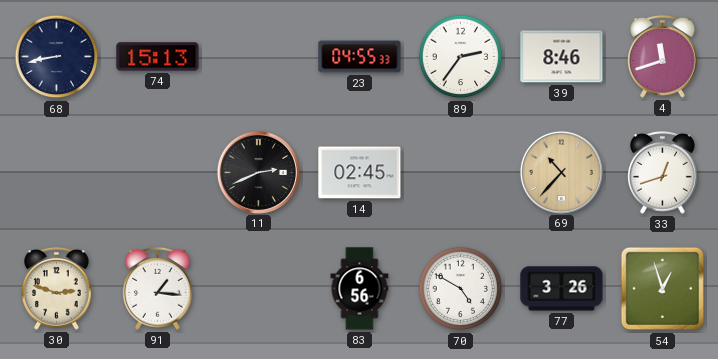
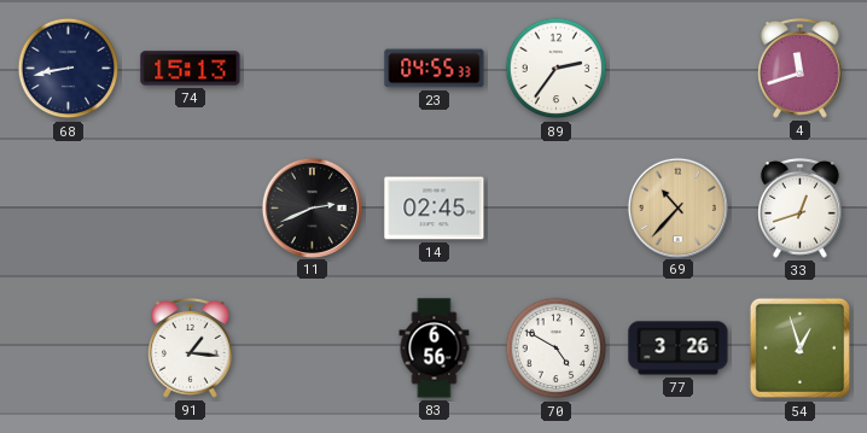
39: 8:46 -> none (562, 57)
30: 2:48 -> none (57, 288)
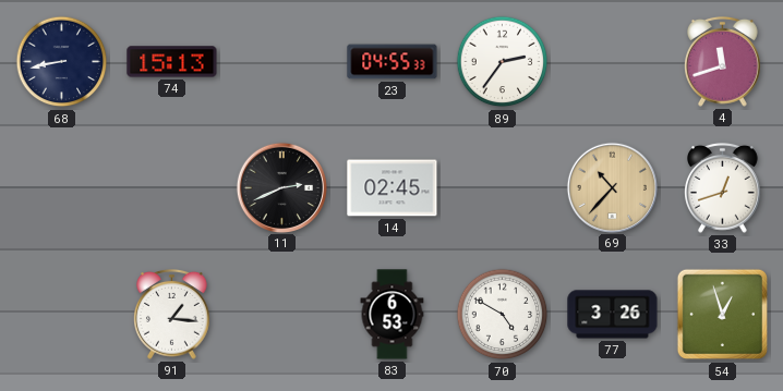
83: 6:56 -> 6:53 (393, 315)
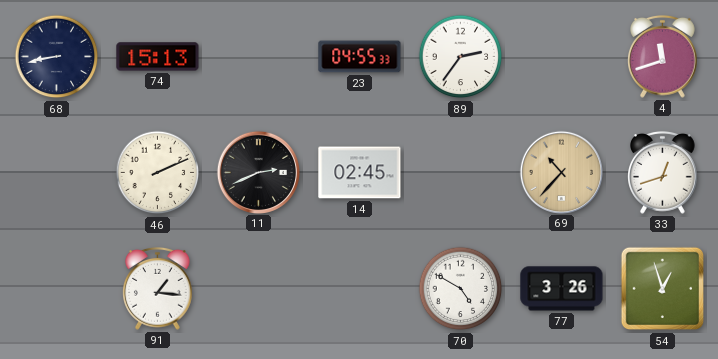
46: none -> 2:11 (158, 173)
83: 6:53 -> none (393, 315)
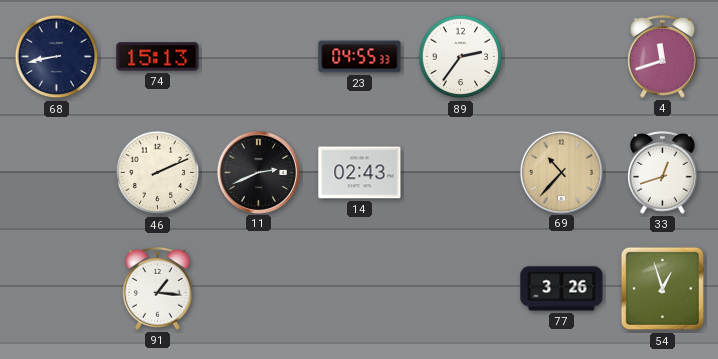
14: 02:45 -> 02:43 (360, 173)
70: 4:50 -> none (461, 289)
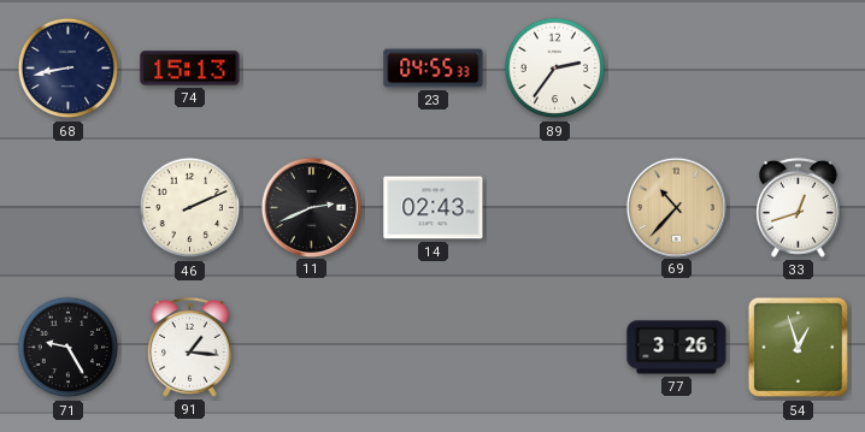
4: 11:42 -> none (663, 56)
71: none -> 9:25 (69, 348)
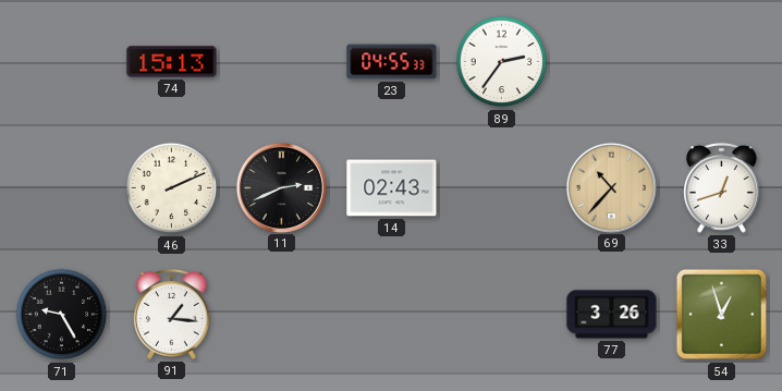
68: 8:43 -> none (69, 69)
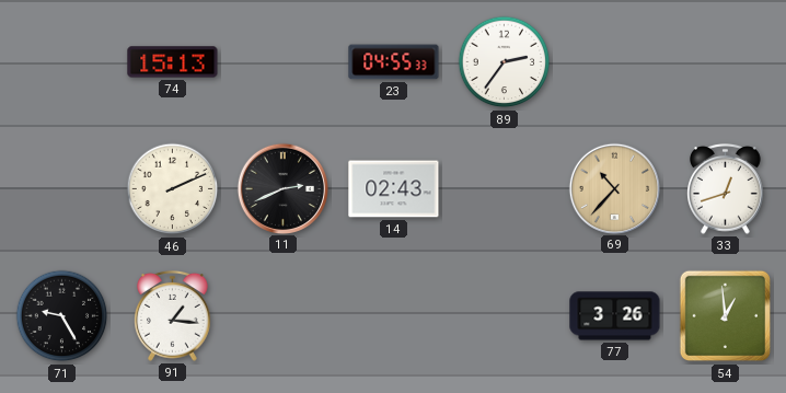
54: 12:57 -> 12:59 (726, 316)
